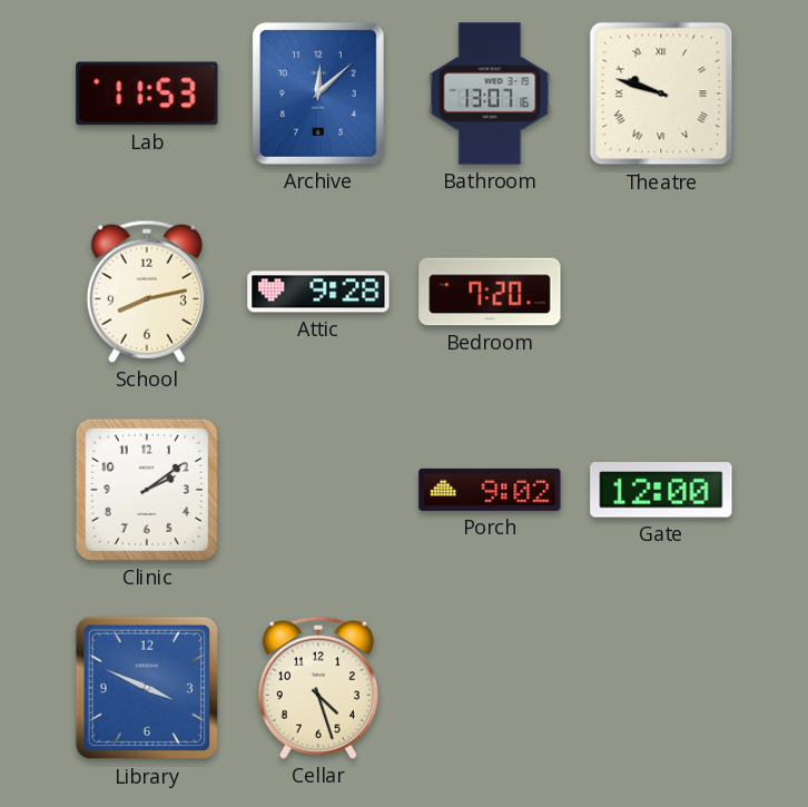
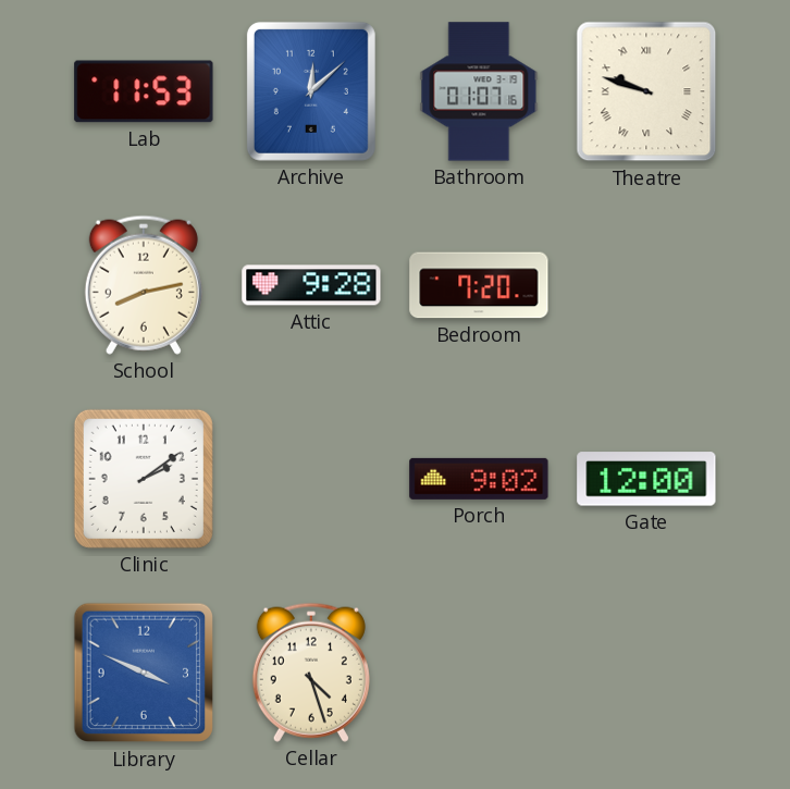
Bathroom: 13:07 -> 01:07 (479, 91)
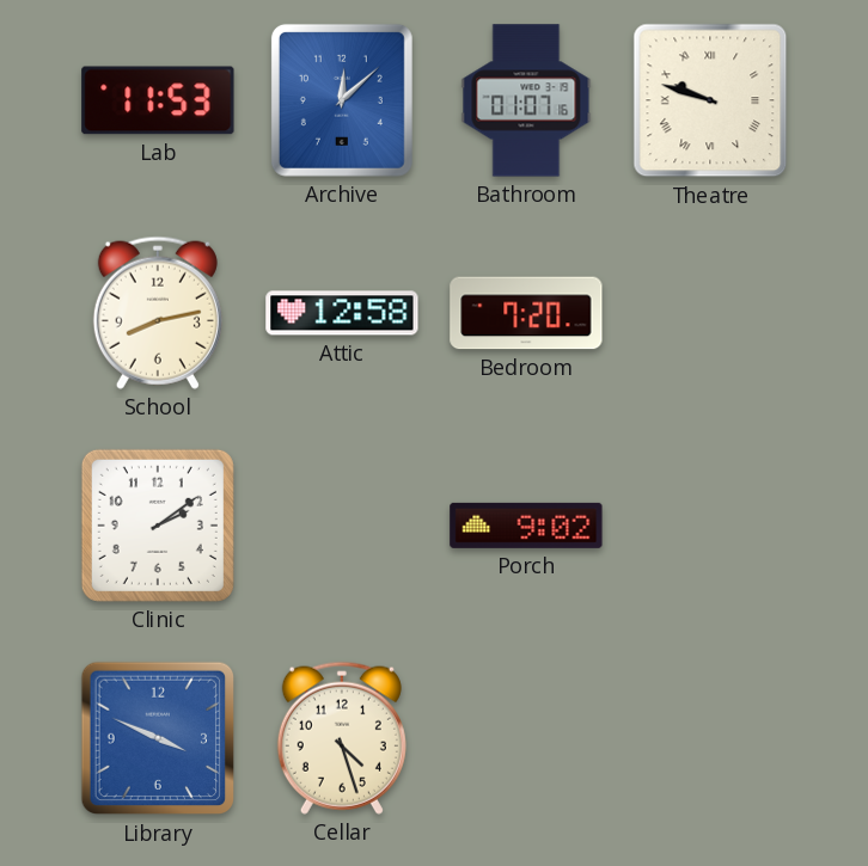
Attic: 9:28 -> 12:58 (342, 313)
Gate: 12:00 -> none (646, 479)
